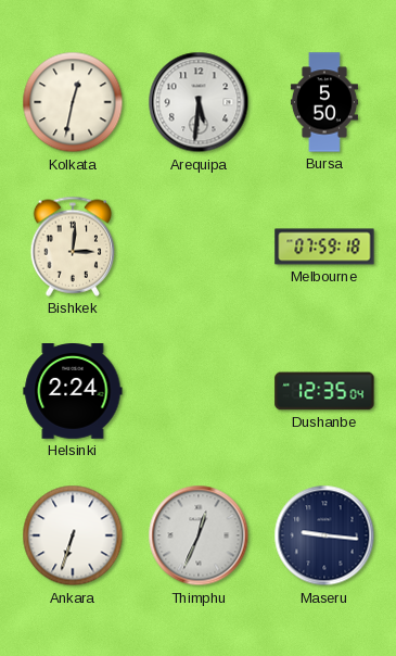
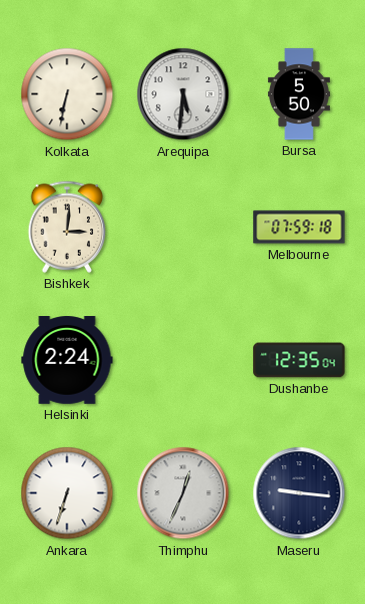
Kolkata: 12:32 -> 6:32 (67, 94)
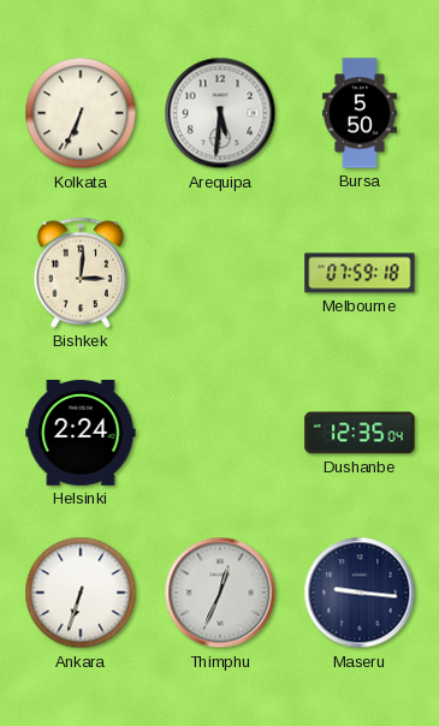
Kolkata: 6:32 -> 6:34 (81, 113)
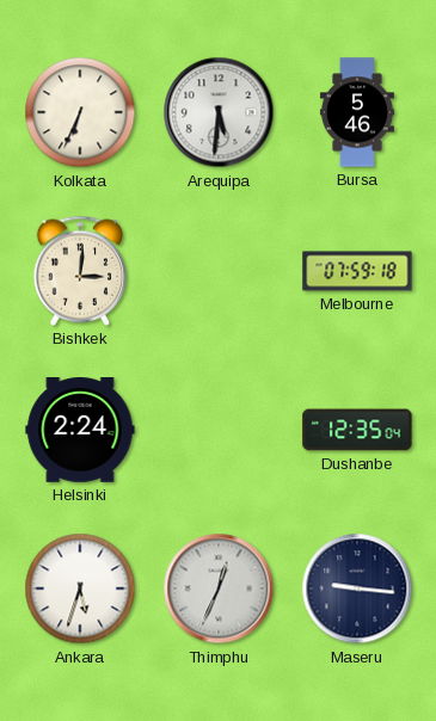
Bursa: 5:50 -> 5:46 (357, 112)
Ankara: 6:33 -> 5:33 (80, 588)
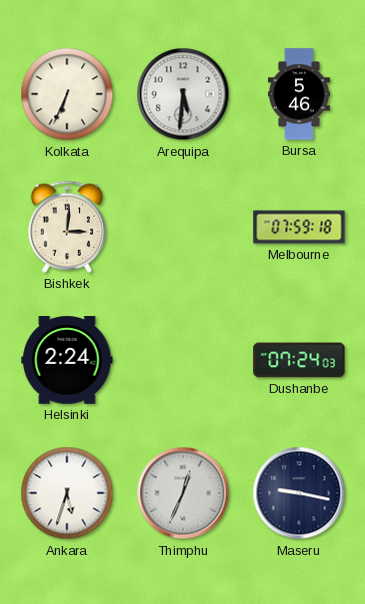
Dushanbe: 12:35 -> 07:24 (299, 360)
Maseru: 9:16 -> 9:17 (299, 493)
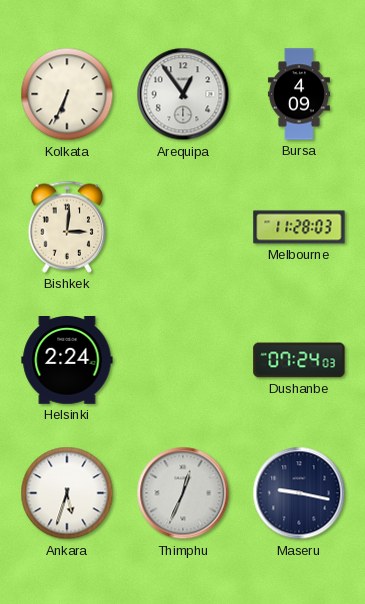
Arequipa: 5:31 -> 12:54 (183, 94)
Bursa: 5:46 -> 4:09 (299, 94)
Melbourne: 07:59 -> 11:28 (299, 227)
